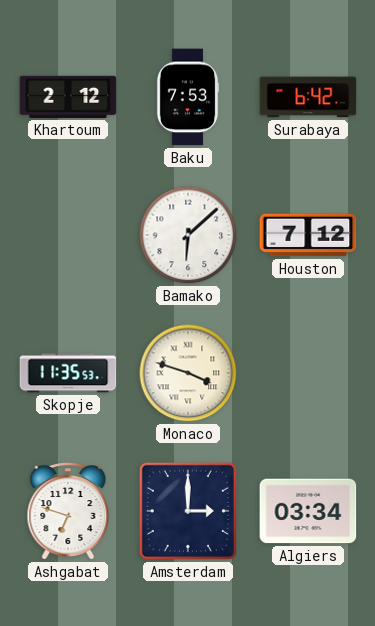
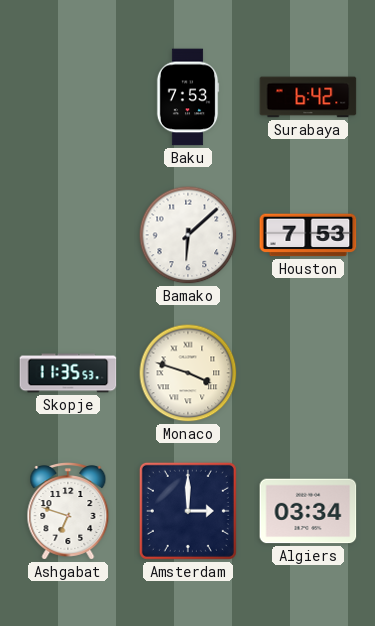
Khartoum: 2:12 -> none (68, 97)
Houston: 7:12 -> 7:53 (308, 235)
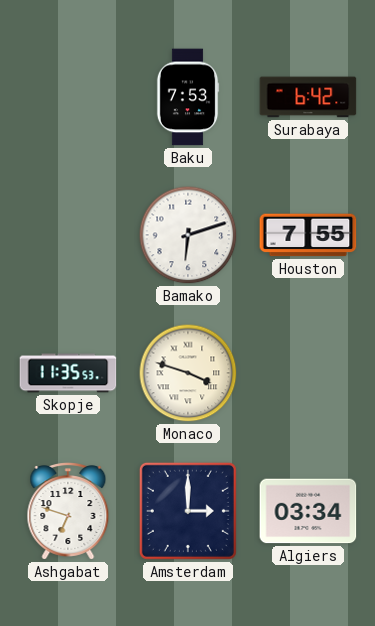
Bamako: 6:08 -> 6:12 (188, 235)
Houston: 7:53 -> 7:55 (308, 235)
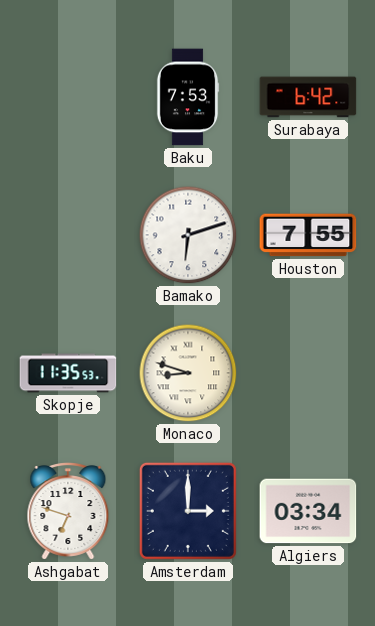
Monaco: 3:48 -> 8:48 (188, 373)
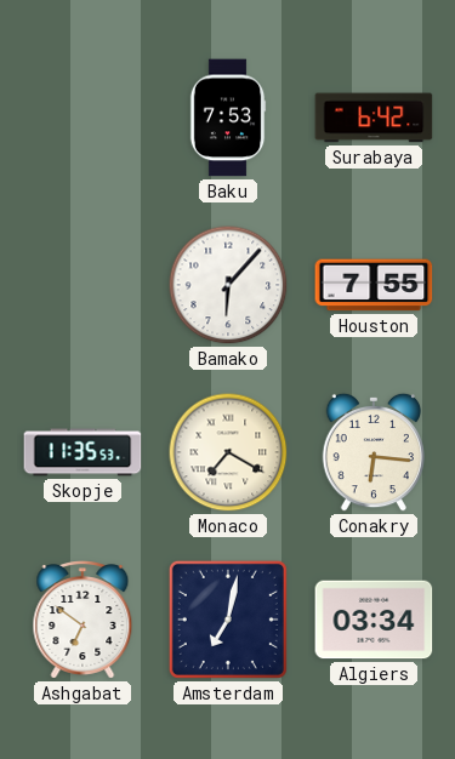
Bamako: 6:12 -> 6:07 (228, 285)
Monaco: 8:48 -> 7:20 (228, 452)
Conakry: none -> 6:16 (372, 452)
Ashgabat: 6:48 -> 6:51 (83, 621)
Amsterdam: 3:00 -> 7:02 (228, 620)
